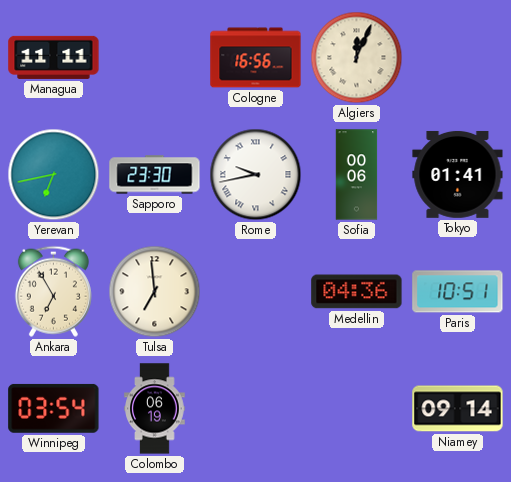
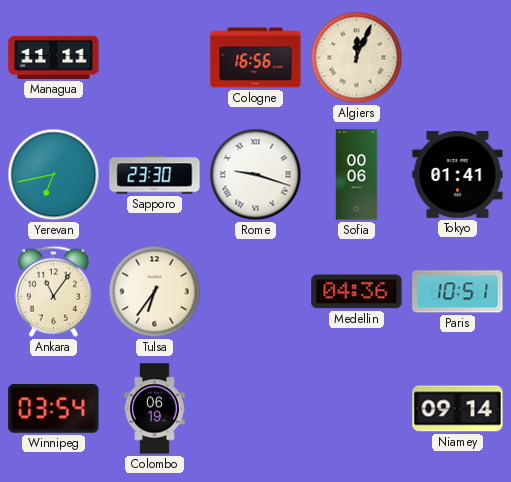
Rome: 9:43 -> 9:18 (256, 175)
Ankara: 6:55 -> 11:06 (53, 291)
Tulsa: 6:59 -> 6:36 (155, 292)
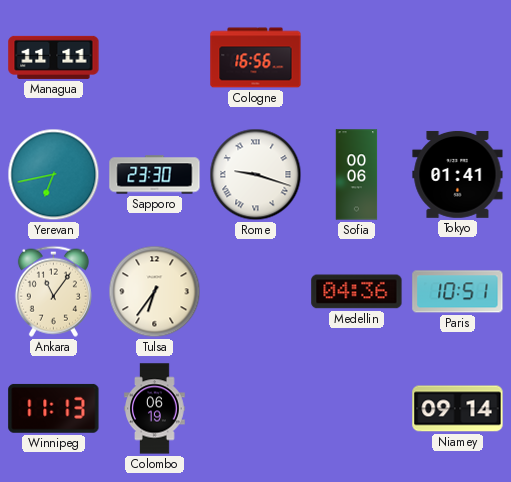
Algiers: 12:04 -> none (357, 58)
Winnipeg: 03:54 -> 11:13 (54, 408)
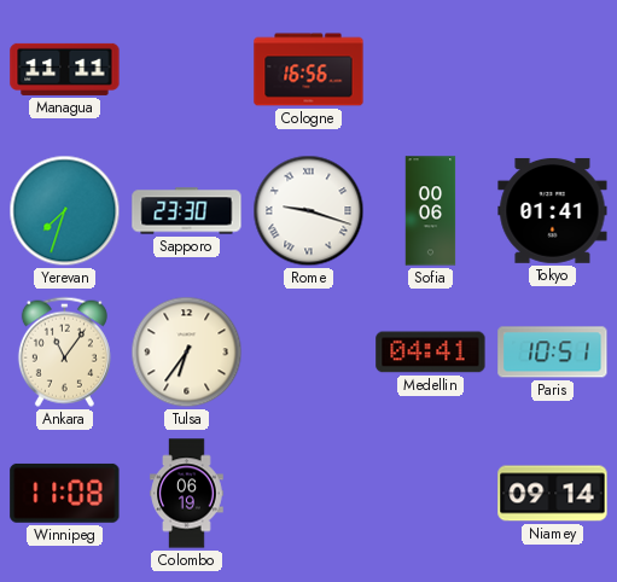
Yerevan: 6:43 -> 7:33 (65, 211)
Medellin: 04:36 -> 04:41 (431, 353)
Winnipeg: 11:13 -> 11:08 (65, 493)
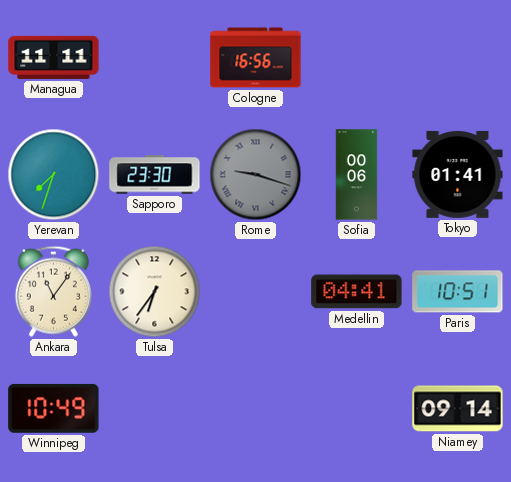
Rome dial: white -> grey (256, 175)
Winnipeg: 11:08 -> 10:49 (54, 408)
Colombo: 06:19 -> none (187, 494)
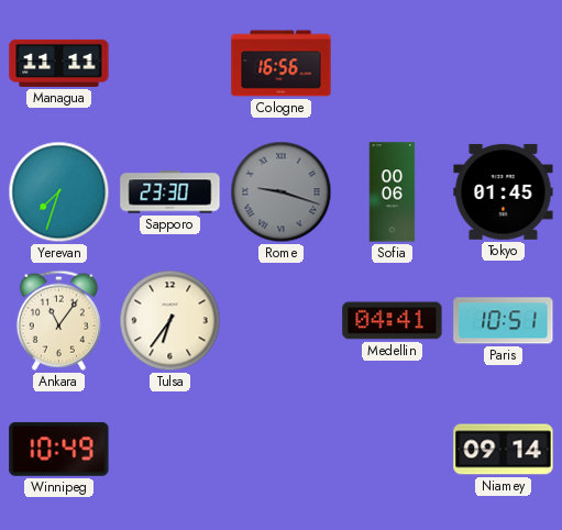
Tokyo: 01:41 -> 01:45 (504, 191)
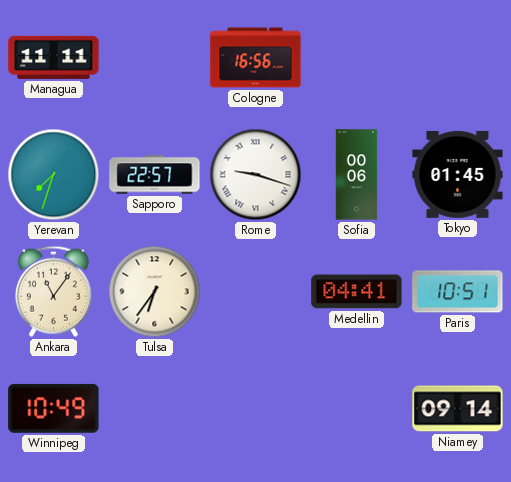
Sapporo: 23:30 -> 22:57 (155, 175)
Rome dial: grey -> white (256, 175)
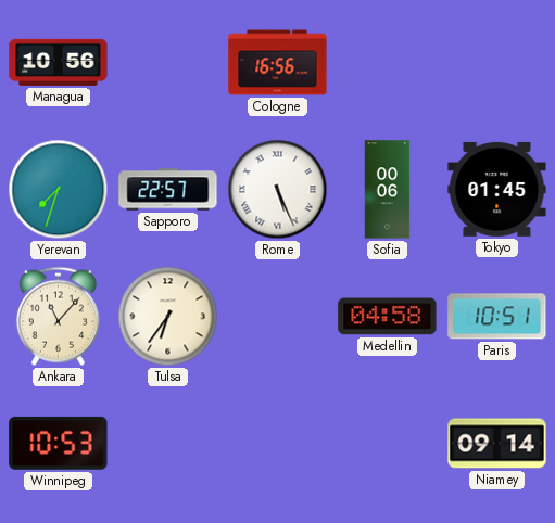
Managua: 11:11 -> 10:56 (59, 62)
Rome: 9:18 -> 5:26 (278, 190)
Ankara: 11:06 -> 11:07 (58, 316)
Medellin: 04:41 -> 04:58 (388, 317)
Winnipeg: 10:49 -> 10:53 (59, 443)
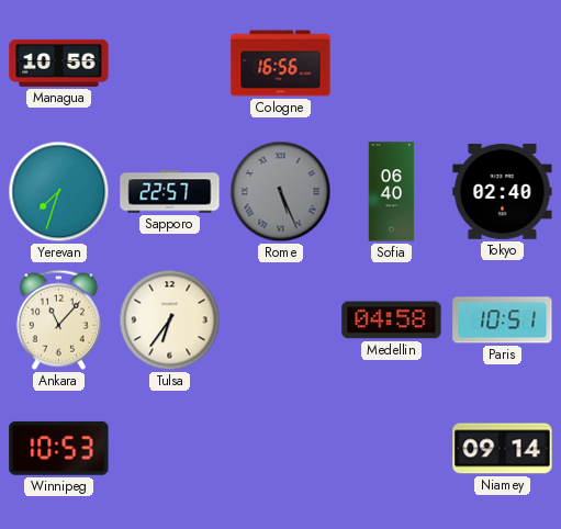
Rome dial: white -> grey (281, 192)
Sofia: 00:06 -> 06:40 (392, 192)
Tokyo: 01:45 -> 02:40 (503, 191)
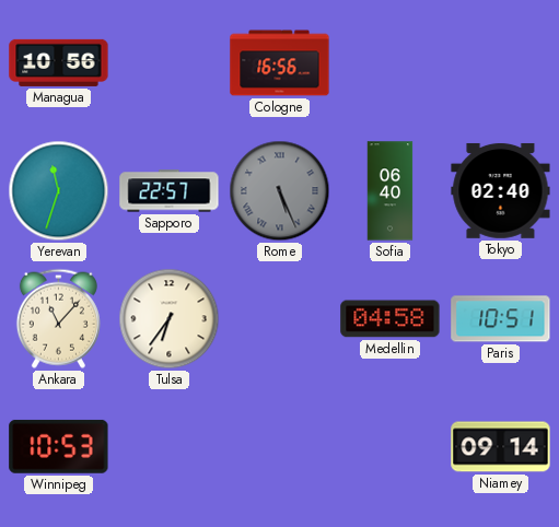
Yerevan: 7:33 -> 11:33 (59, 191)
